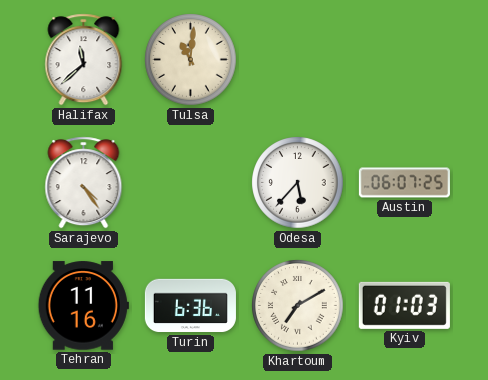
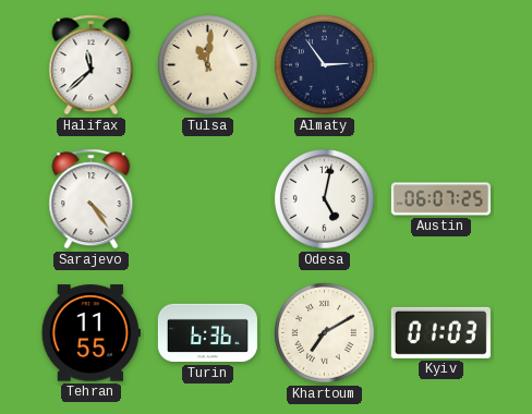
Almaty: none -> 2:54 (325, 65)
Odesa: 5:37 -> 5:02 (325, 199)
Tehran: 11:16 -> 11:55 (90, 333)
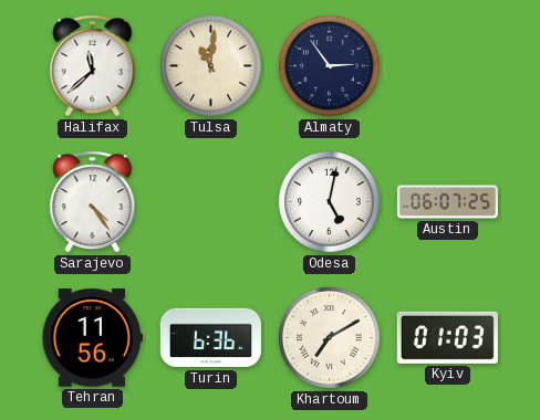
Tehran: 11:55 -> 11:56 (92, 338)
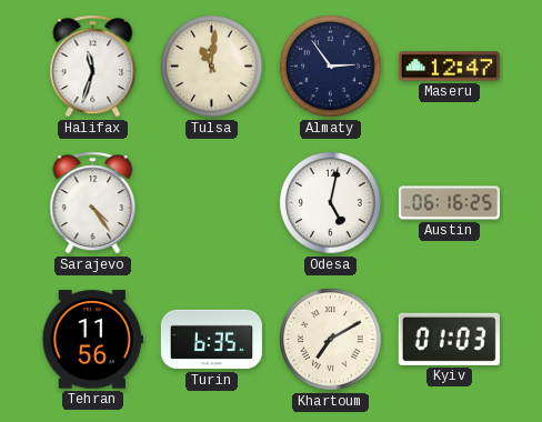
Halifax: 11:38 -> 11:33 (93, 67)
Maseru: none -> 12:47 (449, 67)
Austin: 06:07 -> 06:16 (449, 203)
Turin: 6:36 -> 6:35 (211, 340)
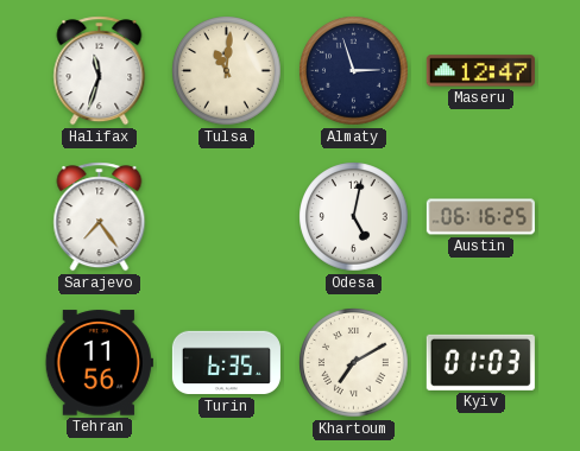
Almaty: 2:54 -> 2:57 (354, 71)
Sarajevo: 4:24 -> 7:24 (100, 217)
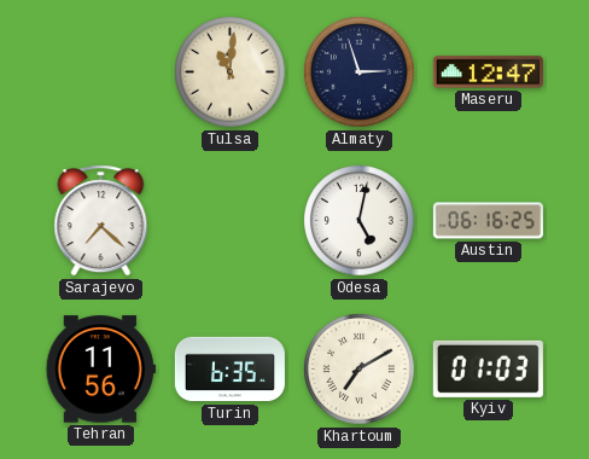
Halifax: 11:33 -> none (100, 71)
Sarajevo: 7:24 -> 7:22 (101, 221)
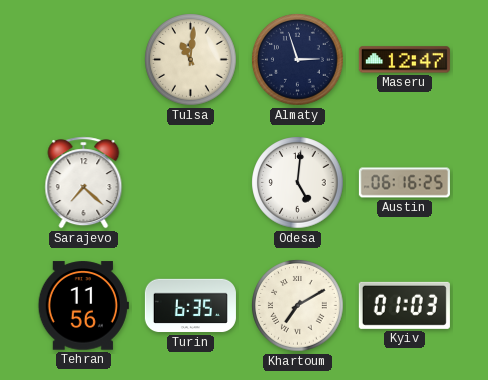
Odesa: 5:02 -> 5:01 (298, 183)
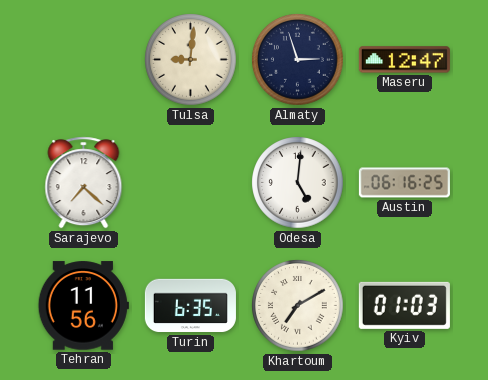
Tulsa: 11:01 -> 9:01 (191, 60)
